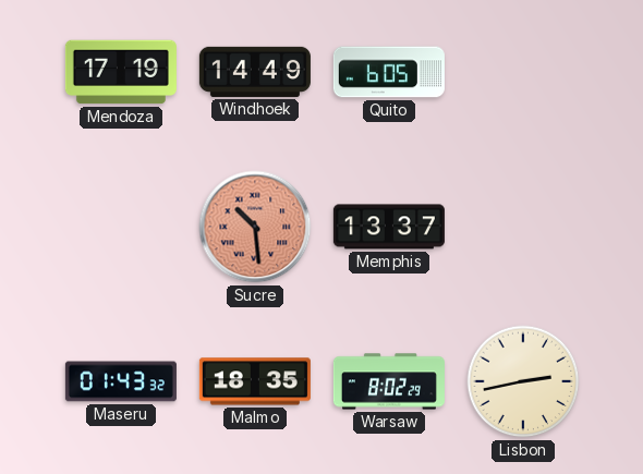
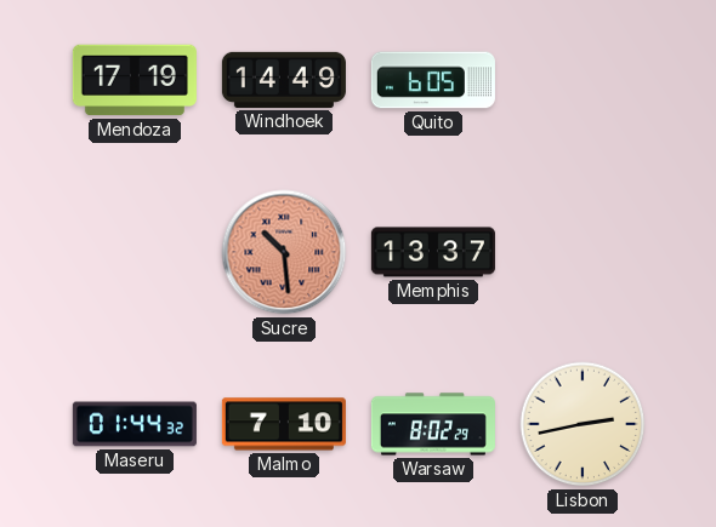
Maseru: 01:43 -> 01:44 (135, 424)
Malmo: 18:35 -> 7:10 (284, 424)
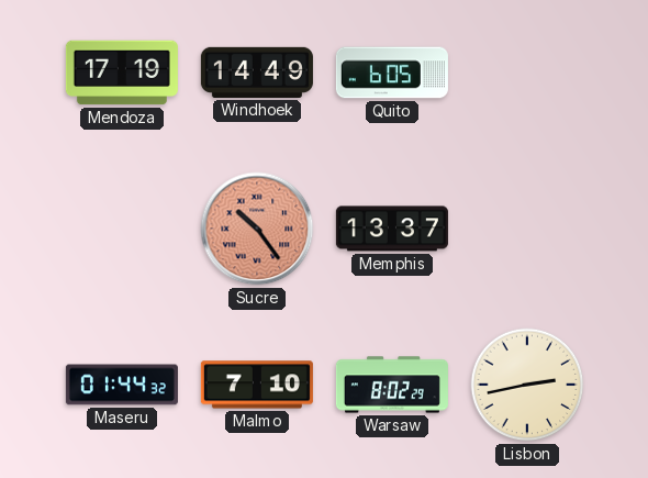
Sucre: 10:29 -> 10:24 (257, 229)
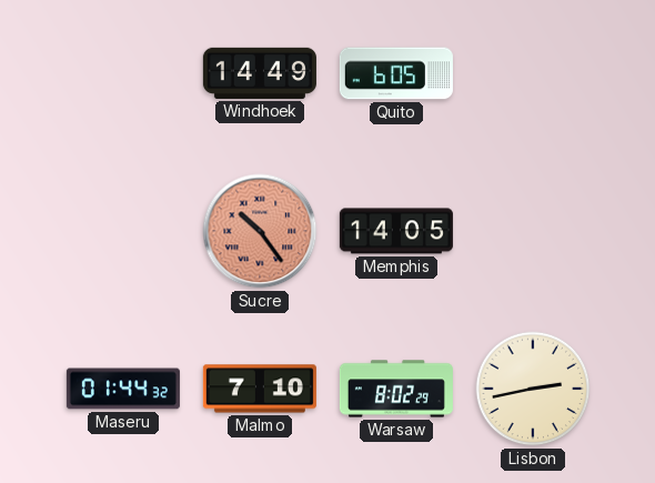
Mendoza: 17:19 -> none (122, 73)
Memphis: 13:37 -> 14:05 (396, 231)
